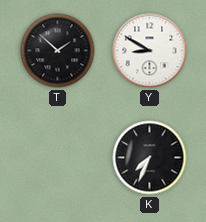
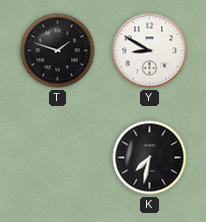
T: 1:52 -> 1:48 (58, 51)
K: 7:34 -> 7:32 (150, 158)
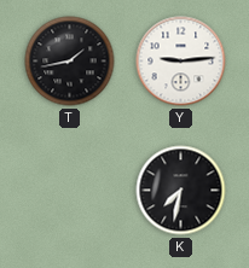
T: 1:48 -> 1:43 (70, 62)
Y: 8:50 -> 9:14 (181, 62)
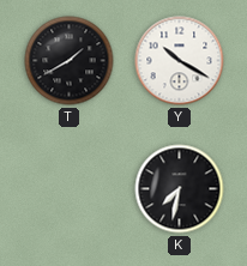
T: 1:43 -> 1:40 (70, 61)
Y: 9:14 -> 10:20 (180, 61)
